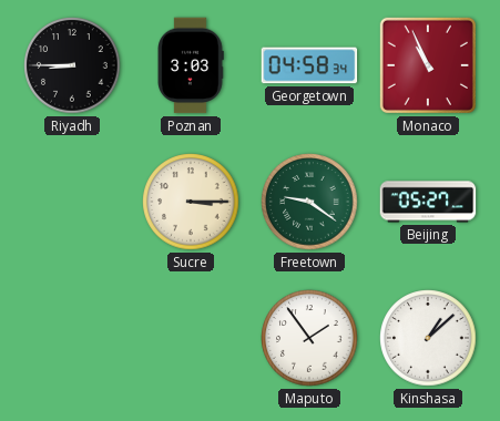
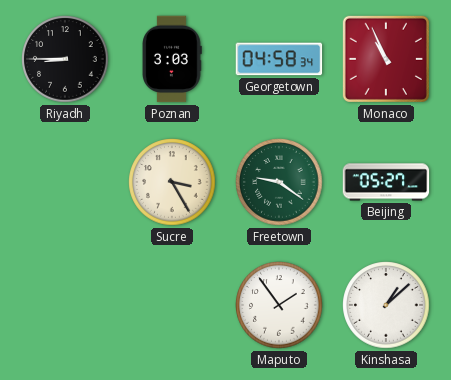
Sucre: 3:15 -> 3:25 (172, 182)
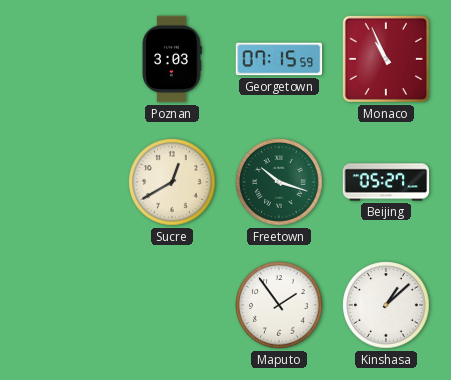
Riyadh: 8:45 -> none (65, 59)
Georgetown: 04:58 -> 07:15 (279, 59)
Sucre: 3:25 -> 12:40 (172, 182)
Freetown: 9:21 -> 10:18 (279, 182)
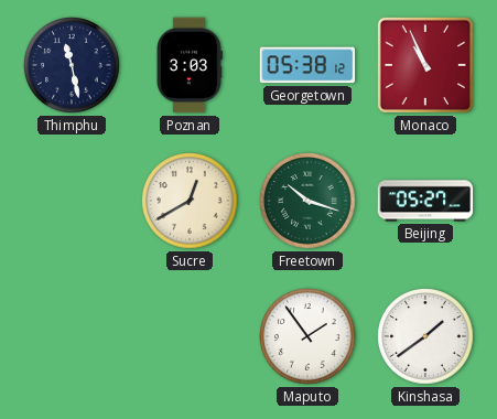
Thimphu: none -> 11:28 (72, 65)
Georgetown: 07:15 -> 05:38 (307, 65)
Kinshasa: 1:08 -> 1:39 (425, 336)
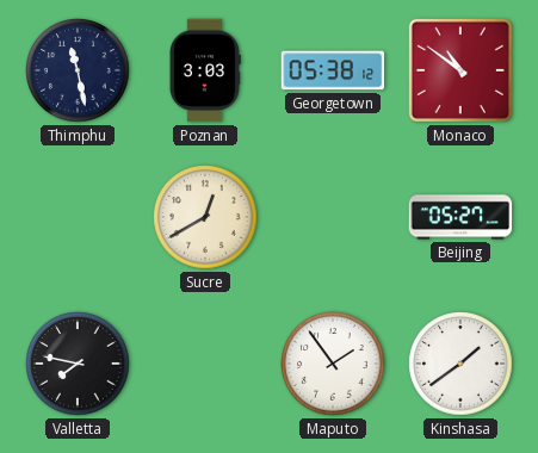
Monaco: 10:56 -> 10:51 (460, 70)
Freetown: 10:18 -> none (307, 201)
Valletta: none -> 7:47 (78, 364)
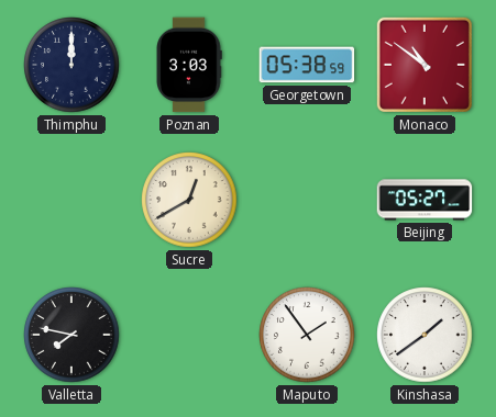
Thimphu: 11:28 -> 12:00 (71, 65)
Georgetown: 05:38:12 -> 05:38:59 (307, 65)
